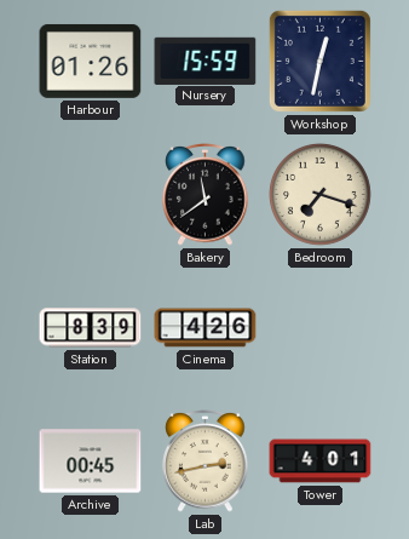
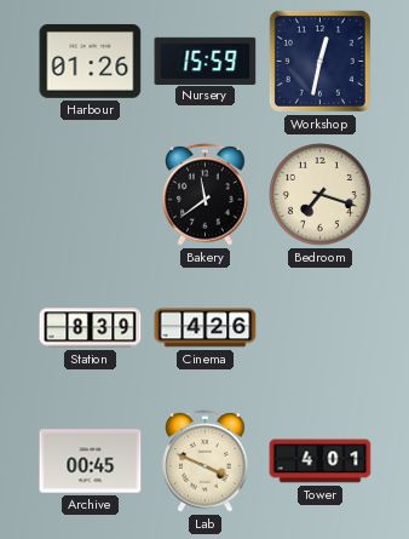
Lab: 2:43 -> 3:49 (206, 461)
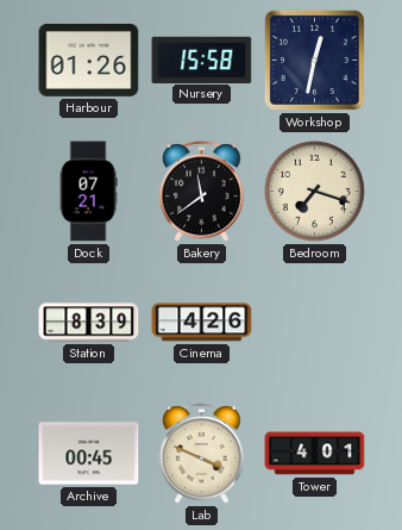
Nursery: 15:59 -> 15:58 (202, 60)
Dock: none -> 07:21 (88, 192)
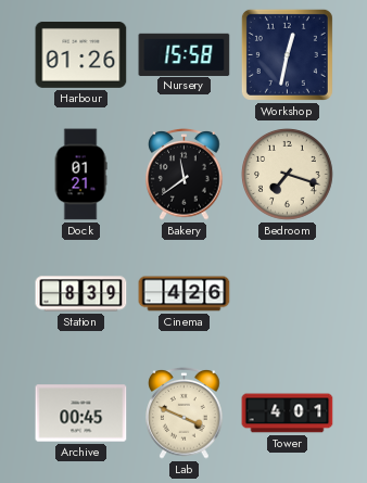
Dock: 07:21 -> 01:21 (80, 175)
